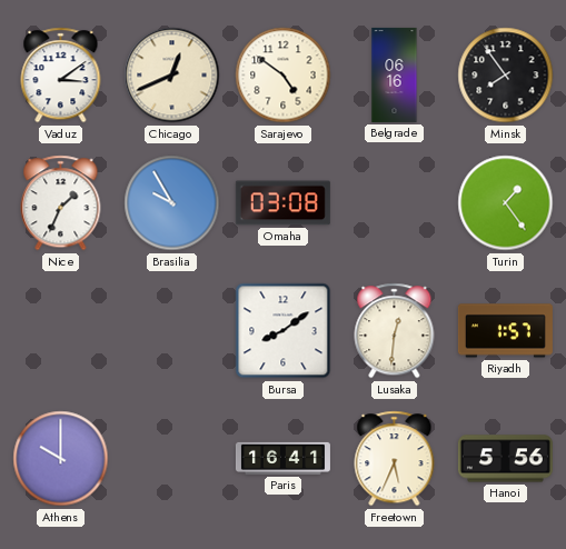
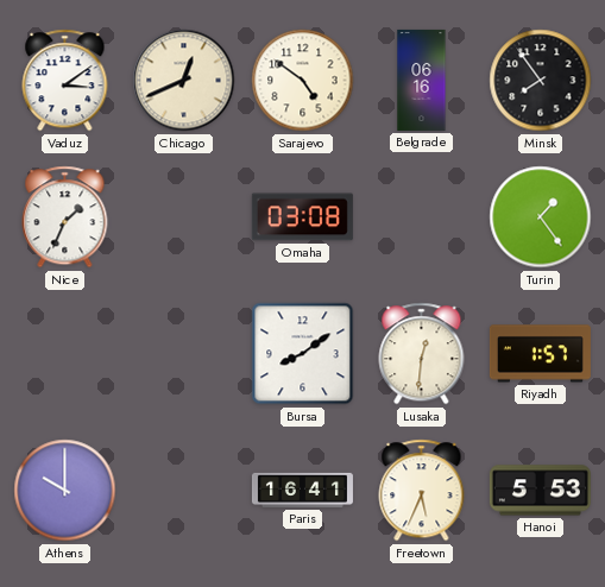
Brasilia: 9:55 -> none (172, 203)
Hanoi: 5:56 -> 5:53 (540, 491)
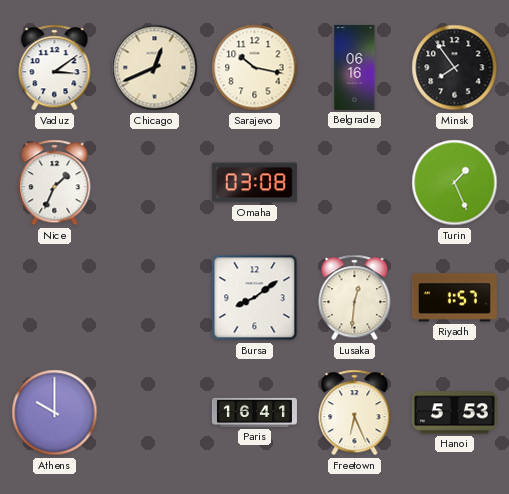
Sarajevo: 4:51 -> 10:17 (255, 68)
Turin: 1:24 -> 1:26 (455, 183)
Freetown: 5:34 -> 6:26 (355, 413)
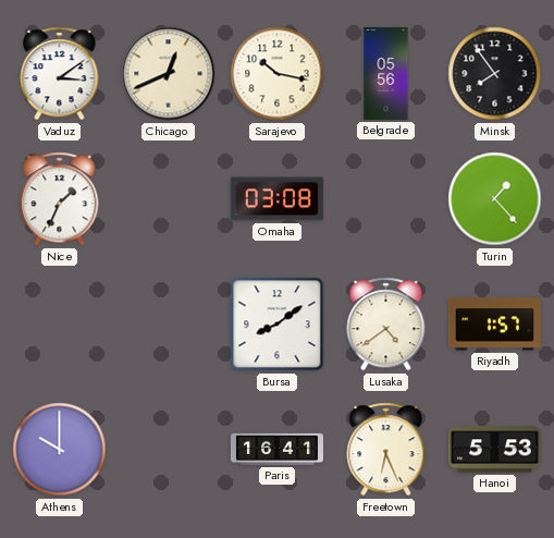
Belgrade: 06:16 -> 05:56 (386, 73)
Turin: 1:26 -> 1:23 (495, 199)
Lusaka: 12:31 -> 4:39 (386, 325)
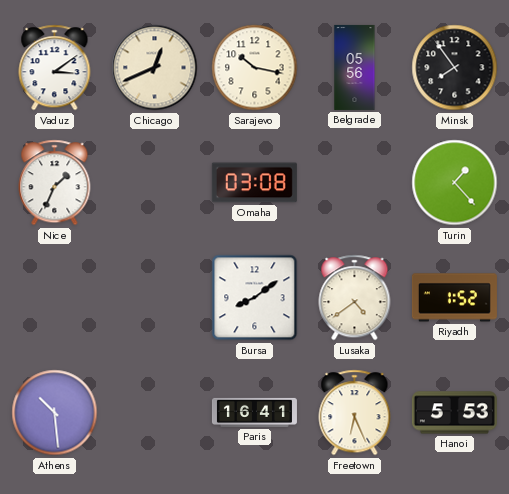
Riyadh: 1:57 -> 1:52 (454, 298)
Athens: 10:00 -> 10:29 (55, 413)
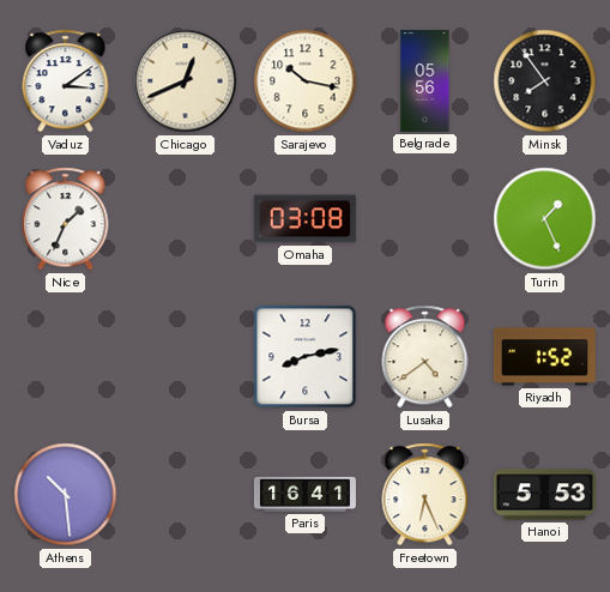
Turin: 1:23 -> 1:26 (545, 219)
Bursa: 8:09 -> 8:13 (306, 357)
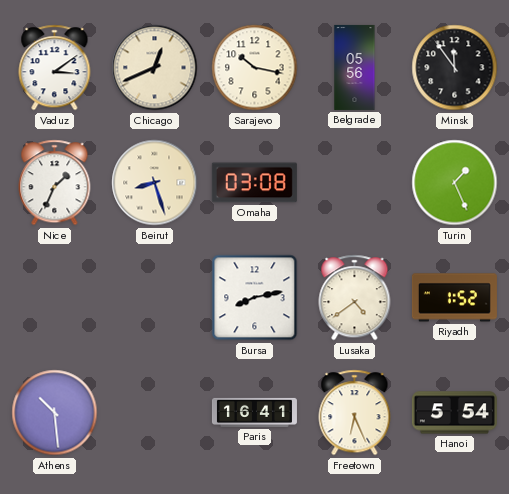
Minsk: 7:54 -> 11:54 (455, 68)
Beirut: none -> 8:27 (155, 183)
Hanoi: 5:53 -> 5:54 (454, 413)
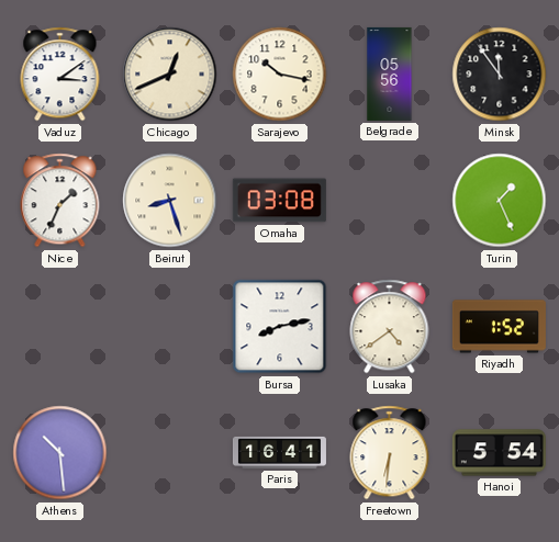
Freetown: 6:26 -> 6:31 (390, 453)
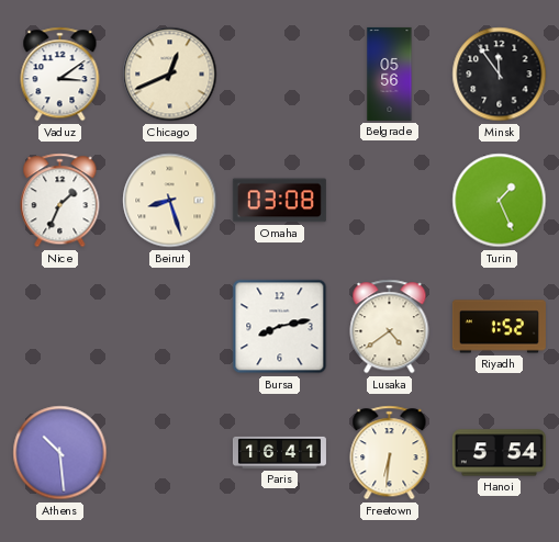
Sarajevo: 10:17 -> none (280, 75)
